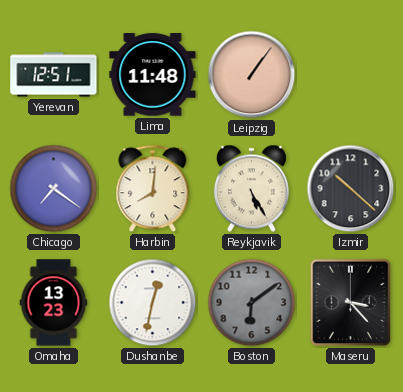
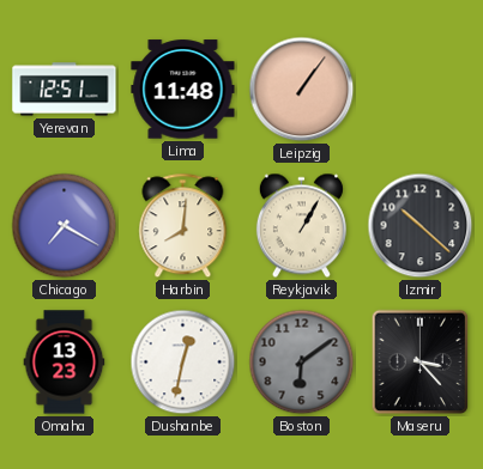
Chicago: 7:21 -> 7:20 (65, 226)
Reykjavik: 5:25 -> 1:05 (301, 226)
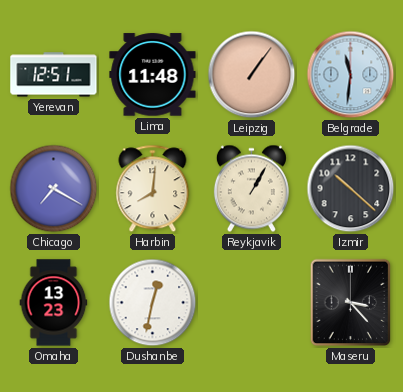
Belgrade: none -> 11:31 (351, 75)
Boston: 6:09 -> none (302, 363)
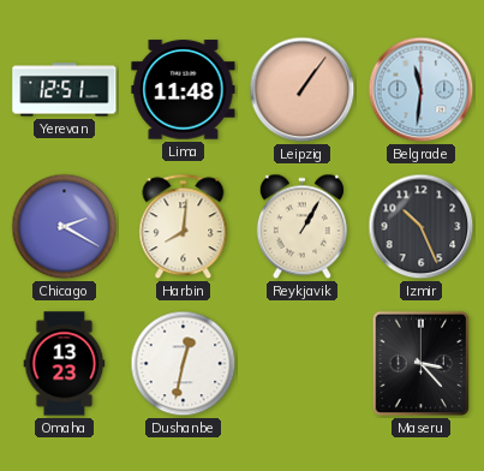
Chicago: 7:20 -> 2:20 (65, 227)
Izmir: 10:22 -> 10:26 (422, 227)
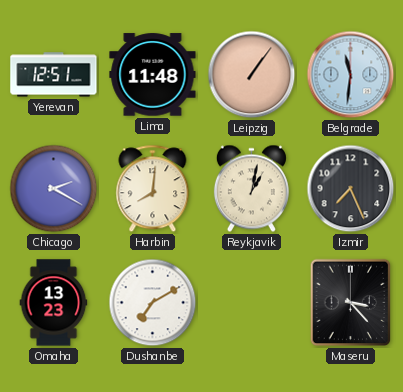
Reykjavik: 1:05 -> 1:02 (251, 189)
Izmir: 10:26 -> 7:26 (351, 189)
Dushanbe: 12:32 -> 7:10 (153, 303)
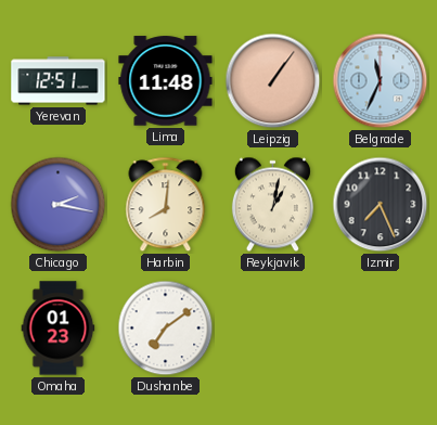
Belgrade: 11:31 -> 11:34 (381, 81)
Chicago: 2:20 -> 2:17 (59, 205)
Omaha: 13:23 -> 01:23 (59, 329)
Dushanbe: 7:10 -> 7:09 (166, 329)
Maseru: 3:23 -> none (351, 303)
